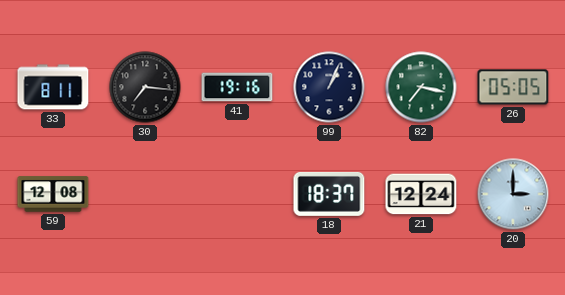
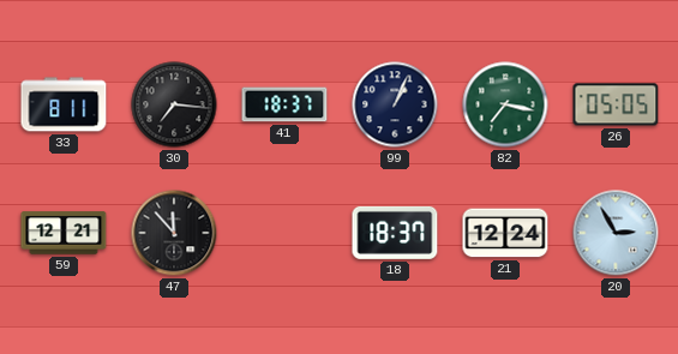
41: 19:16 -> 18:37 (284, 104)
59: 12:08 -> 12:21 (64, 233)
47: none -> 11:53 (174, 233)
20: 3:00 -> 2:55 (616, 233)
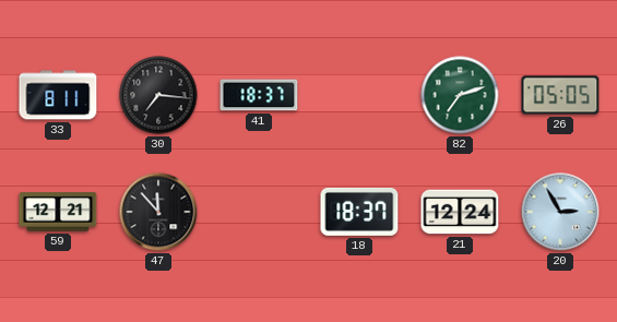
99: 1:04 -> none (395, 104)
82: 7:17 -> 7:12 (460, 95)
